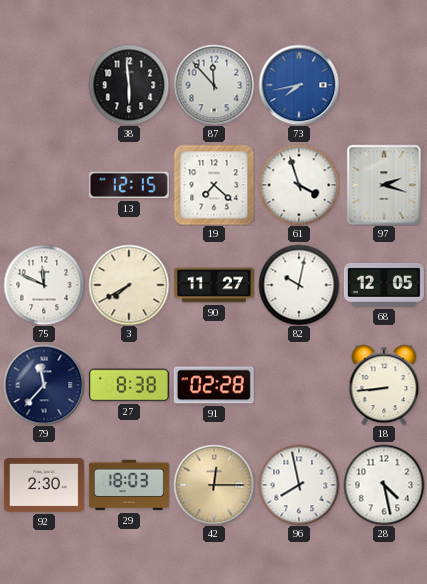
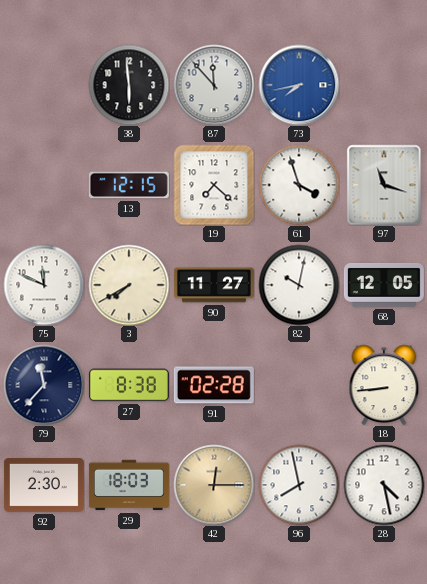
97: 2:18 -> 11:18 (384, 185)
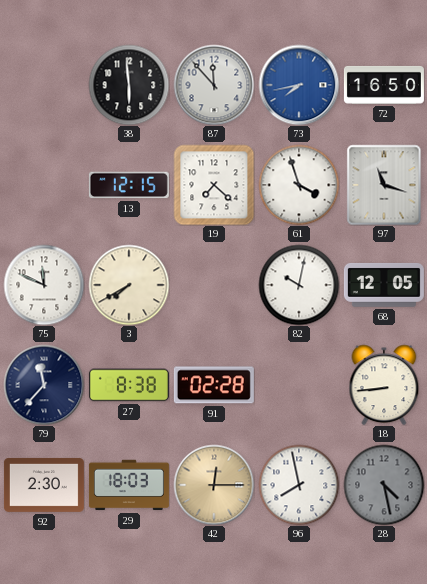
72: none -> 16:50 (384, 85)
90: 11:27 -> none (214, 285)
28 dial: white -> grey (384, 485)
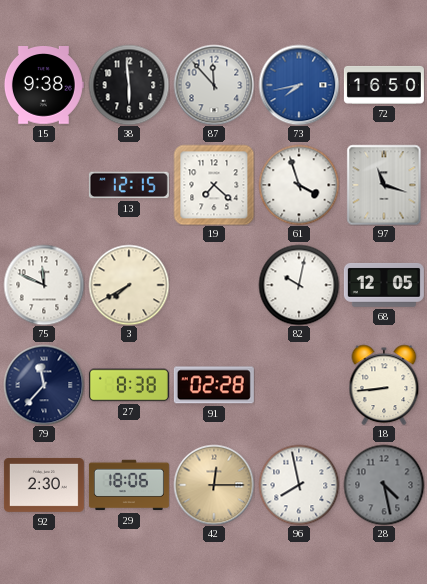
15: none -> 9:38 (44, 85)
29: 18:03 -> 18:06 (129, 485)
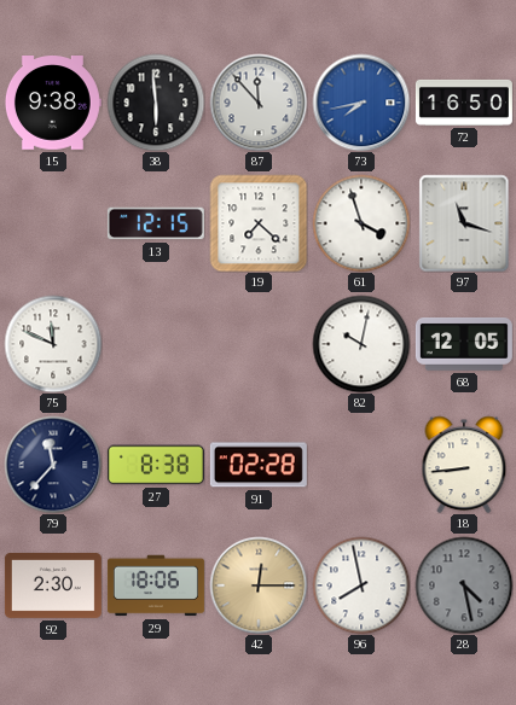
3: 7:40 -> none (129, 285)
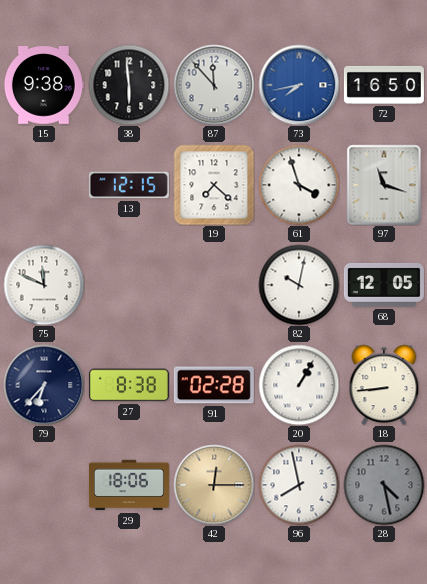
79: 11:37 -> 6:37 (44, 385)
20: none -> 1:05 (299, 385)
92: 2:30 -> none (53, 585)
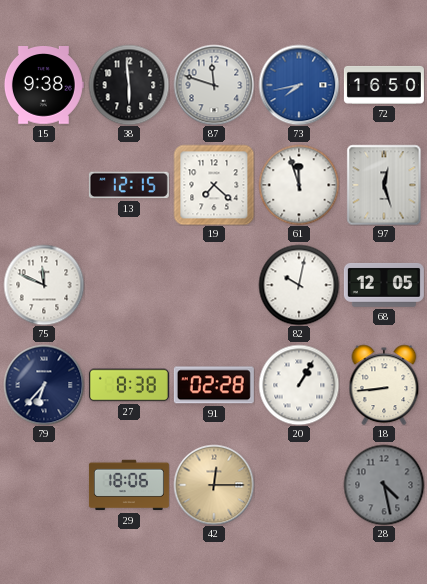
87: 11:53 -> 11:48 (214, 85)
61: 3:57 -> 11:57 (299, 185)
97: 11:18 -> 12:27 (384, 185)
96: 7:58 -> none (299, 485)
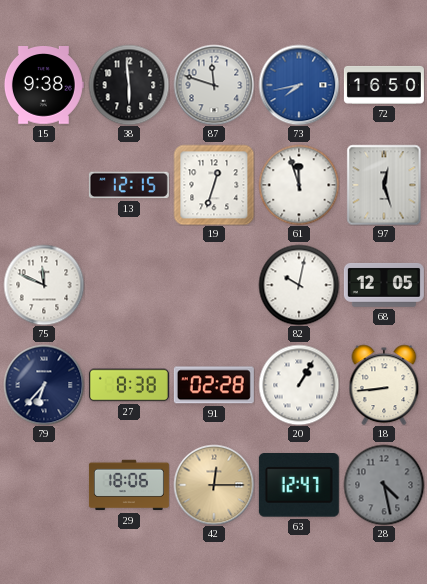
19: 7:22 -> 12:33 (214, 185)
63: none -> 12:47 (299, 485)
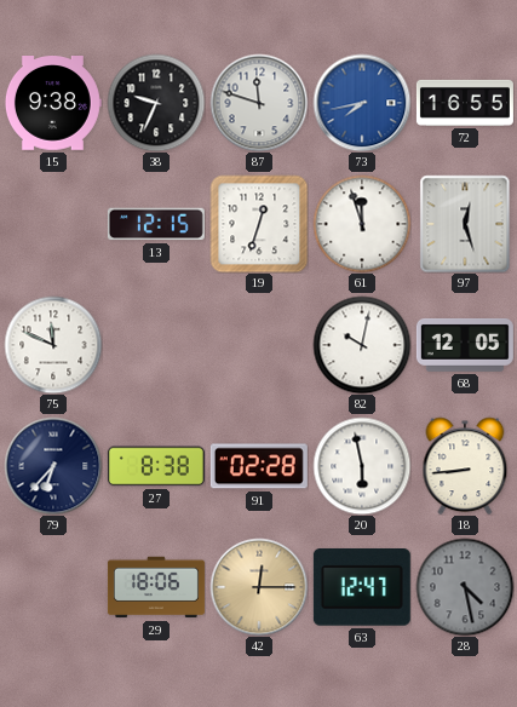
38: 5:59 -> 9:34 (156, 103)
72: 16:50 -> 16:55 (465, 103)
20: 1:05 -> 5:58 (362, 466)
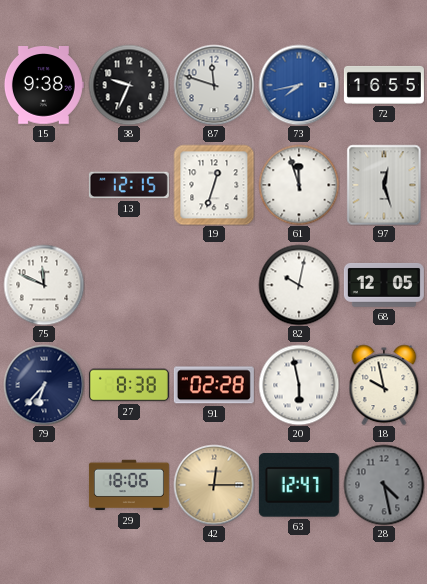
18: 8:44 -> 9:58 (384, 385)
